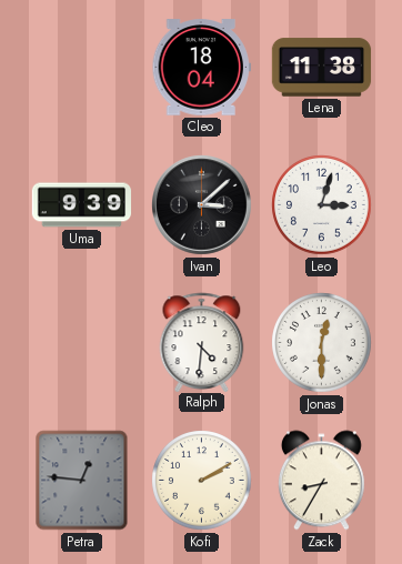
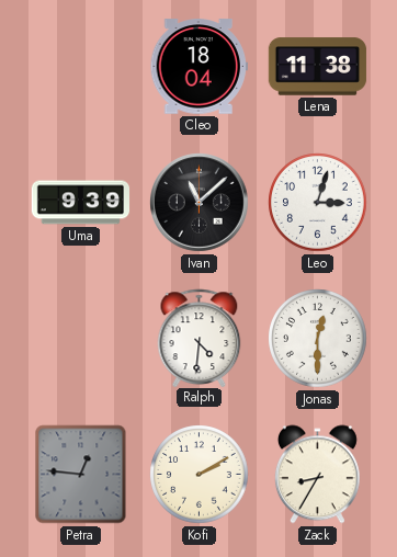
Ivan: 3:08 -> 11:08 (200, 203)
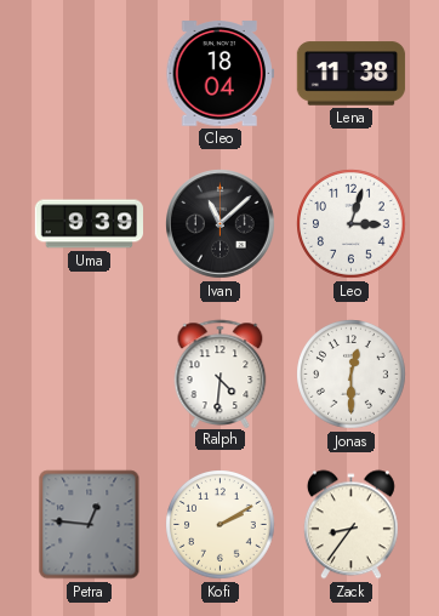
Zack: 8:35 -> 8:36 (350, 525)
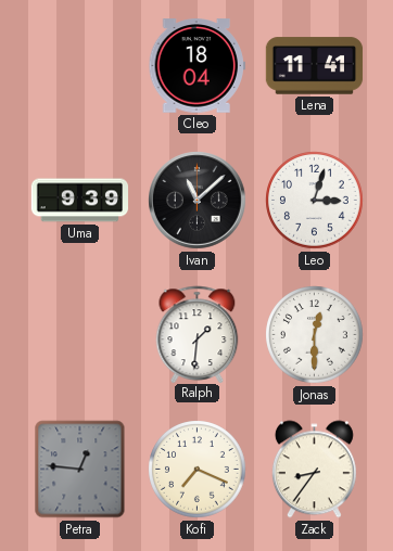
Lena: 11:38 -> 11:41 (315, 66)
Ralph: 4:31 -> 1:31 (198, 334)
Kofi: 2:10 -> 7:19 (198, 470)
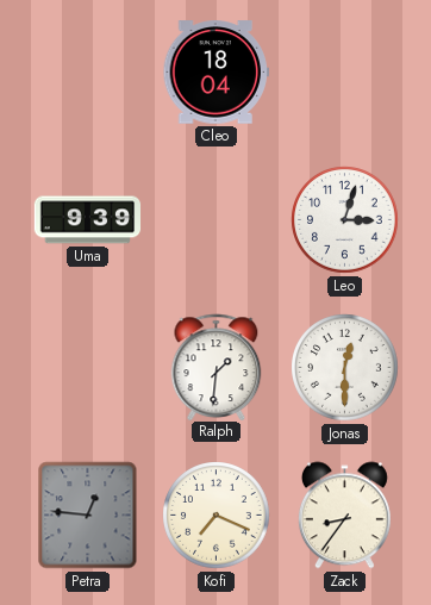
Lena: 11:41 -> none (315, 66)
Ivan: 11:08 -> none (198, 201)
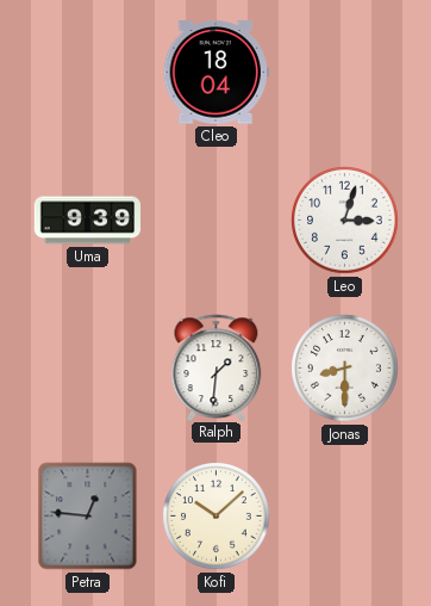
Jonas: 12:30 -> 8:30 (345, 369)
Kofi: 7:19 -> 10:08 (217, 517)
Zack: 8:36 -> none (344, 516)
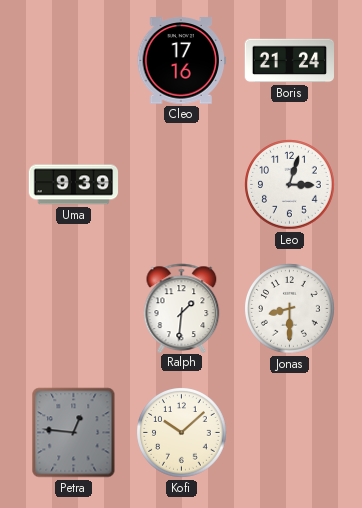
Cleo: 18:04 -> 17:16 (181, 61)
Boris: none -> 21:24 (289, 61)
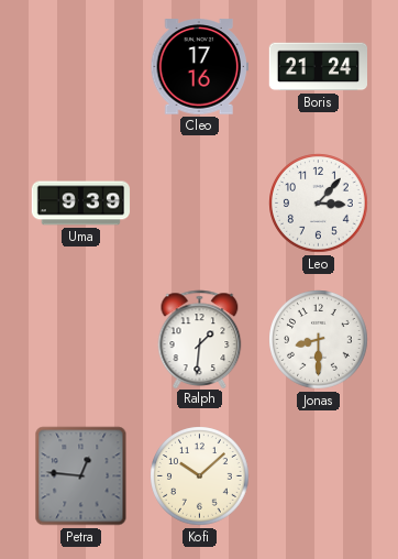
Leo: 3:03 -> 3:07 (319, 204)
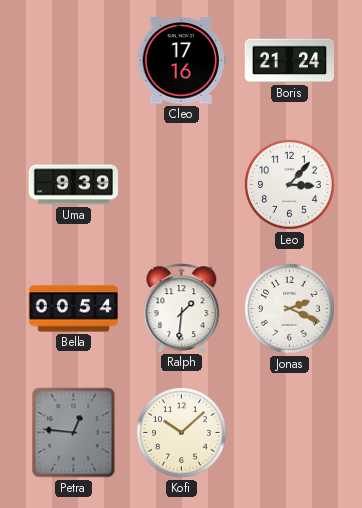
Bella: none -> 00:54 (74, 309)
Jonas: 8:30 -> 2:19 (290, 309)
